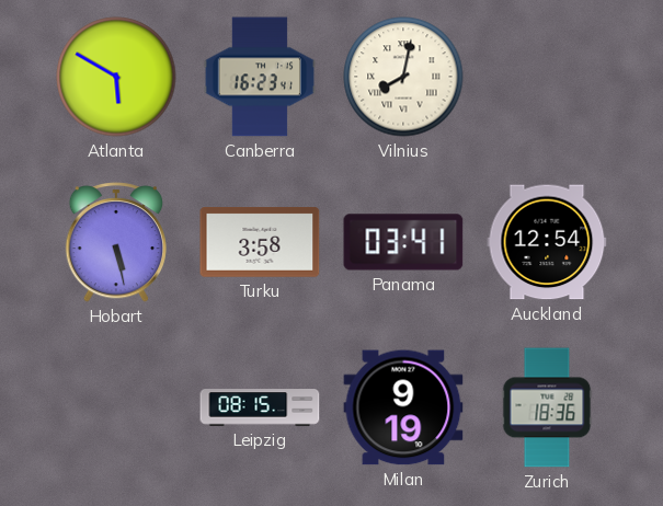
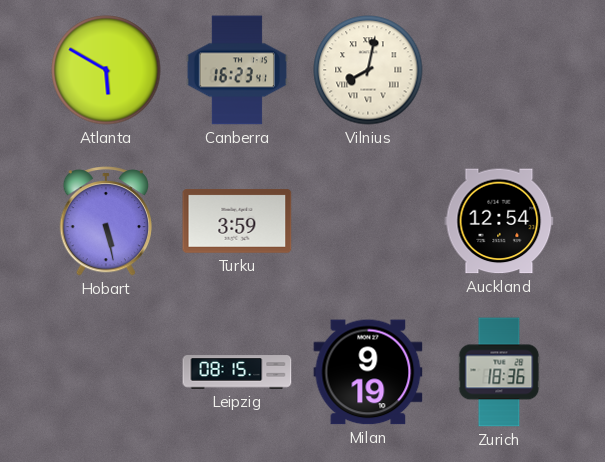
Turku: 3:58 -> 3:59 (237, 222)
Panama: 03:41 -> none (403, 242)
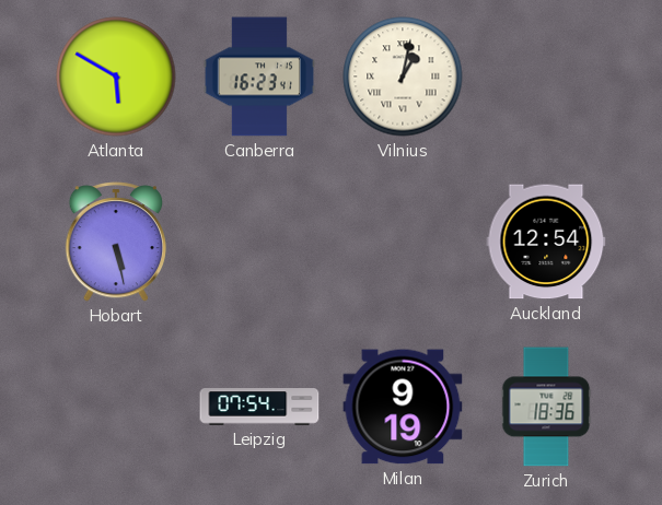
Vilnius: 8:02 -> 1:02 (403, 77)
Turku: 3:59 -> none (237, 222)
Leipzig: 08:15 -> 07:54 (259, 407)
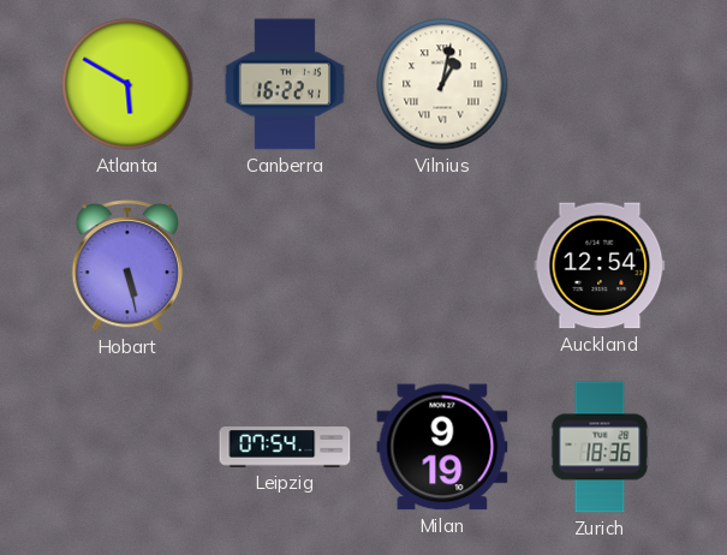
Canberra: 16:23 -> 16:22 (284, 84)
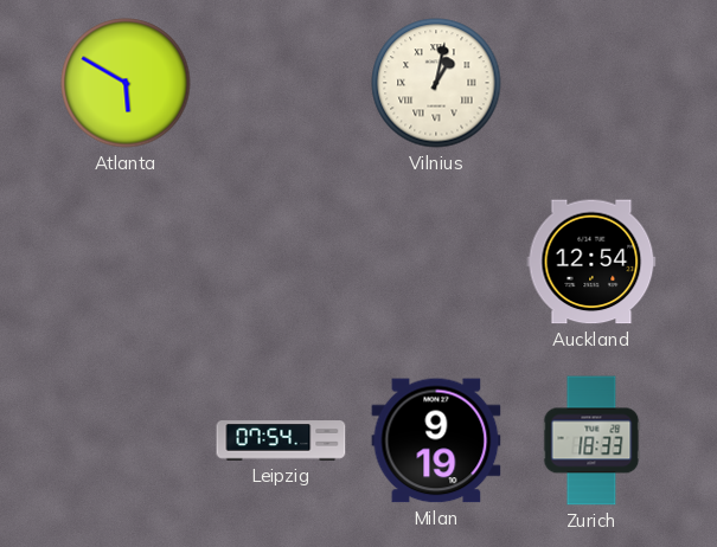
Canberra: 16:22 -> none (284, 84)
Hobart: 5:28 -> none (126, 267)
Zurich: 18:36 -> 18:33 (591, 440)
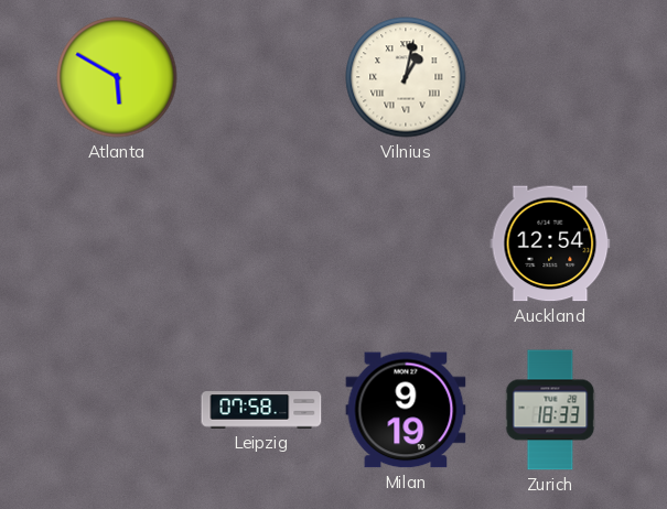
Leipzig: 07:54 -> 07:58 (261, 410)
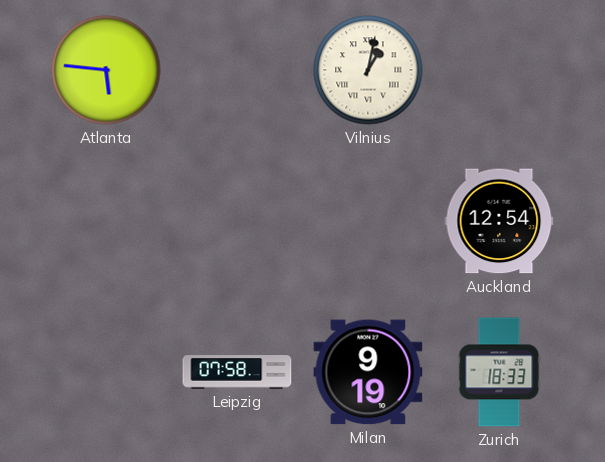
Atlanta: 5:50 -> 5:46 (106, 70)
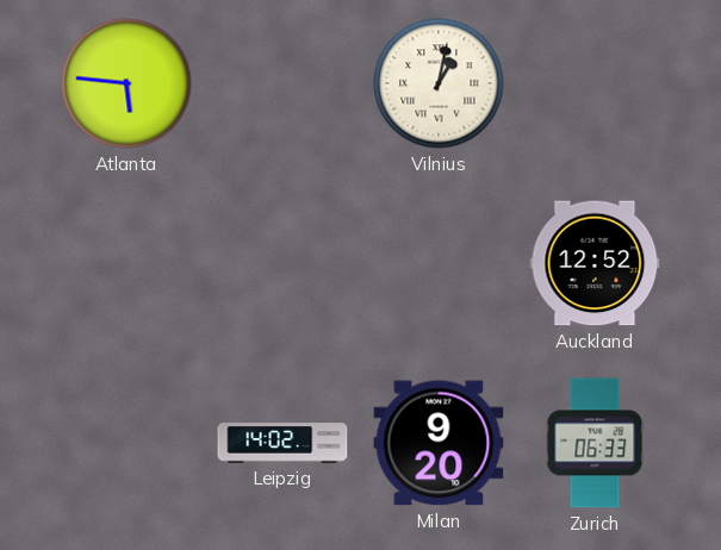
Auckland: 12:54 -> 12:52 (595, 263)
Leipzig: 07:58 -> 14:02 (282, 443)
Milan: 9:19 -> 9:20 (439, 443)
Zurich: 18:33 -> 06:33 (595, 443)
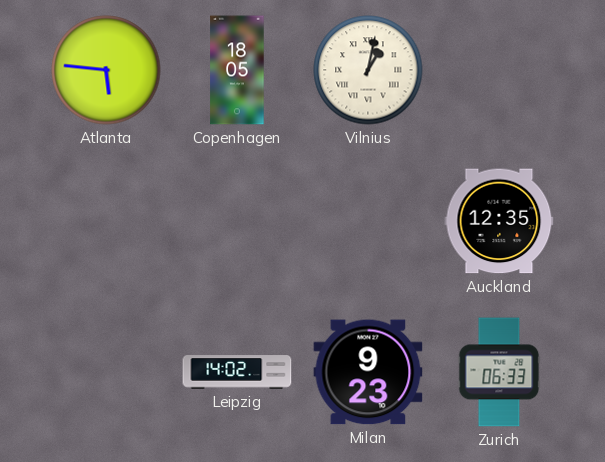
Copenhagen: none -> 18:05 (237, 70)
Auckland: 12:52 -> 12:35 (499, 221)
Milan: 9:20 -> 9:23 (368, 372)
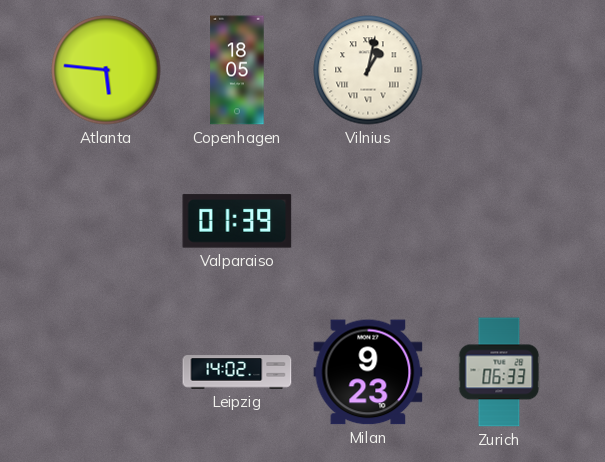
Valparaiso: none -> 01:39 (237, 221)
Auckland: 12:35 -> none (499, 221)
